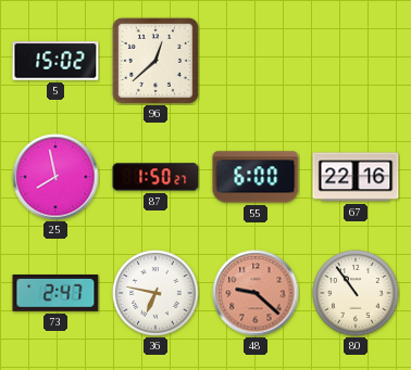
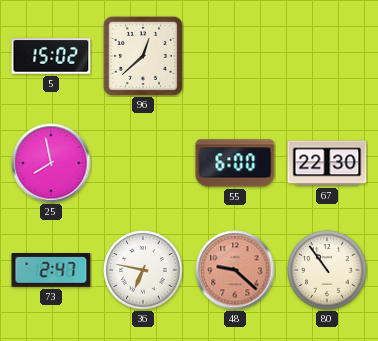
87: 1:50 -> none (155, 177)
67: 22:16 -> 22:30 (327, 163)
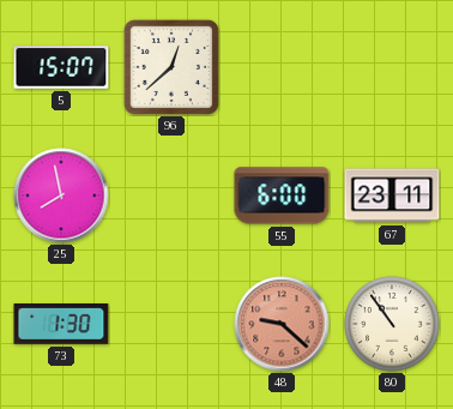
5: 15:02 -> 15:07 (61, 67)
67: 22:30 -> 23:11 (392, 196)
73: 2:47 -> 1:30 (61, 325)
36: 6:47 -> none (143, 270)
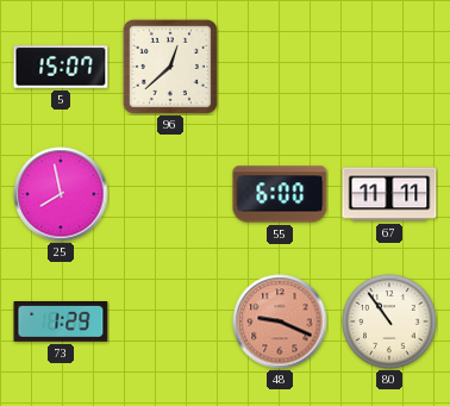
67: 23:11 -> 11:11 (389, 194)
73: 1:30 -> 1:29 (61, 323)
48: 9:22 -> 9:19 (280, 321)
